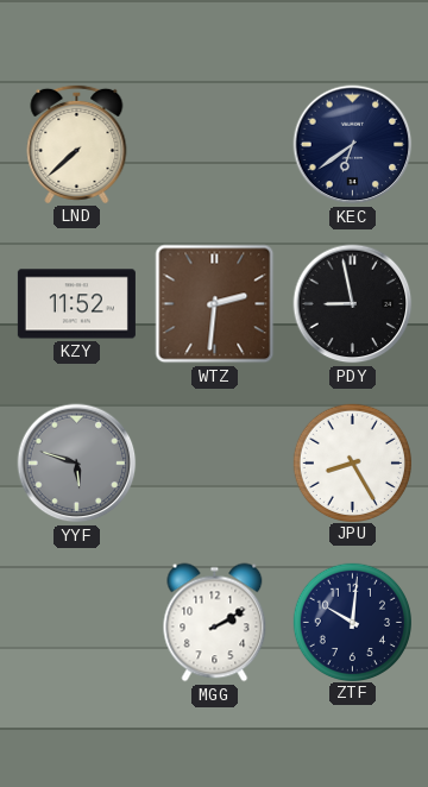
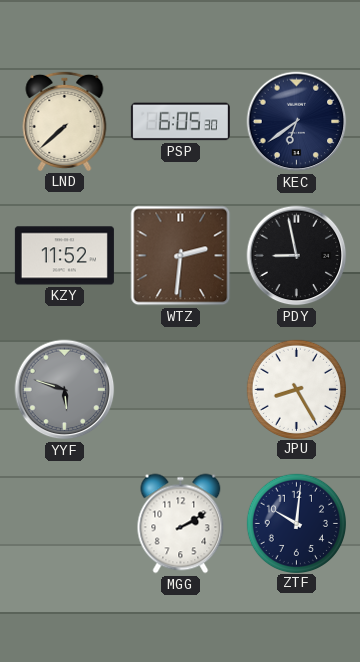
PSP: none -> 6:05 (180, 122)
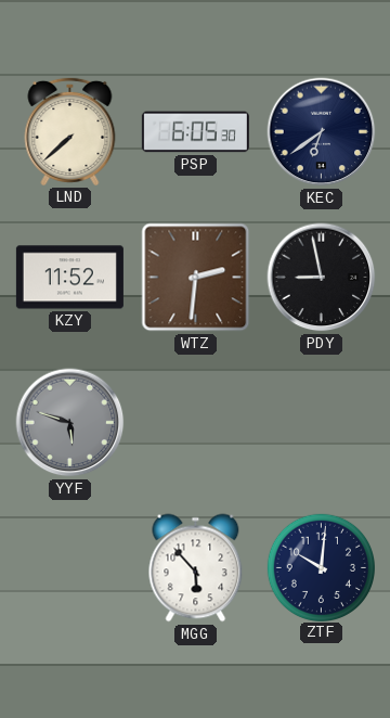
JPU: 8:25 -> none (296, 389)
MGG: 2:10 -> 5:53 (196, 568)
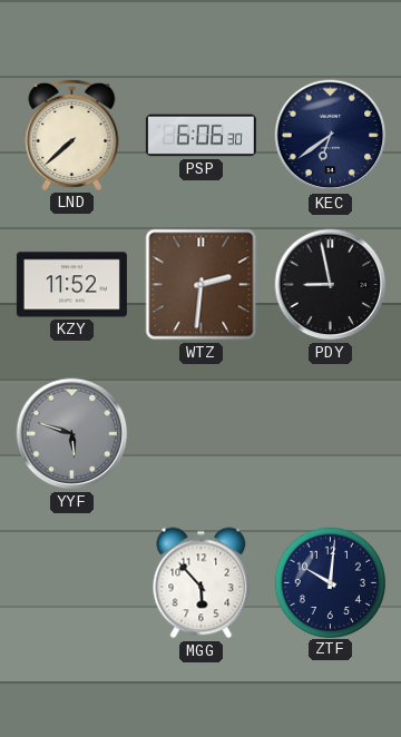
PSP: 6:05 -> 6:06 (200, 136)
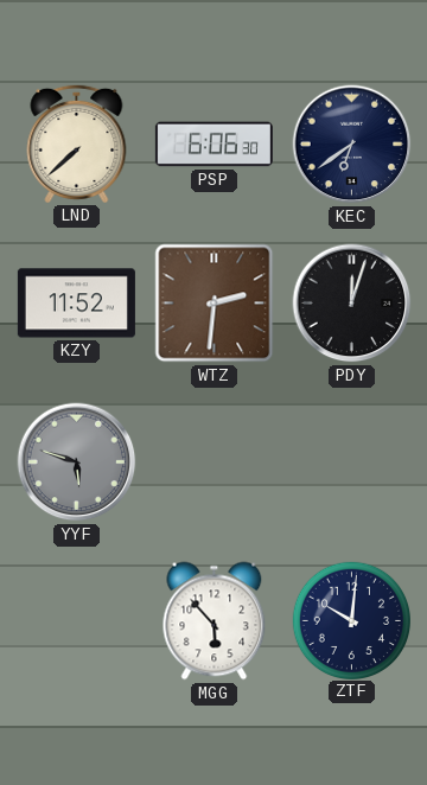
PDY: 8:58 -> 12:03 (352, 304)
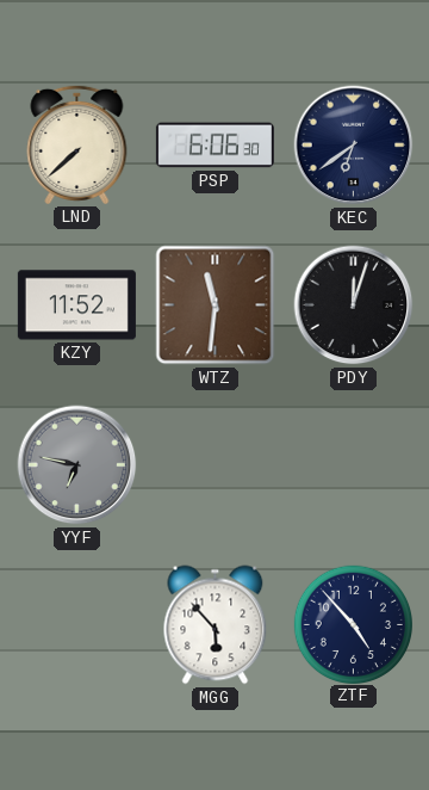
WTZ: 2:31 -> 11:31 (216, 305)
YYF: 5:48 -> 6:47 (77, 465)
ZTF: 10:01 -> 4:53 (353, 624)
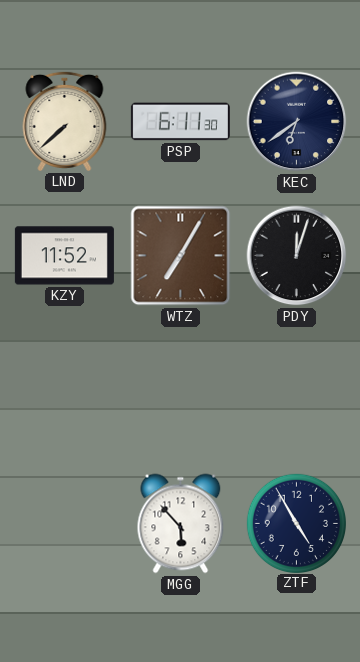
PSP: 6:06 -> 6:11 (180, 122)
WTZ: 11:31 -> 7:05 (181, 256)
YYF: 6:47 -> none (77, 465)
ZTF: 4:53 -> 4:55 (296, 523)
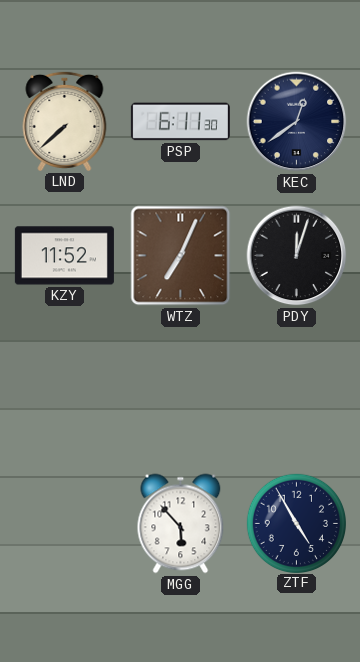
KEC: 6:39 -> 12:39 (297, 122)
WTZ: 7:05 -> 7:04 (181, 256)
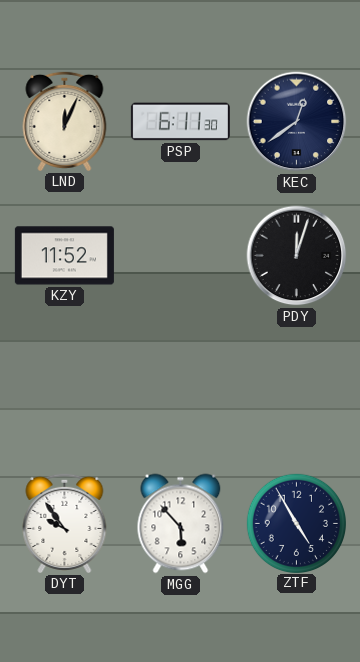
LND: 7:38 -> 12:04 (65, 121)
WTZ: 7:04 -> none (181, 256)
DYT: none -> 9:54 (65, 523)
